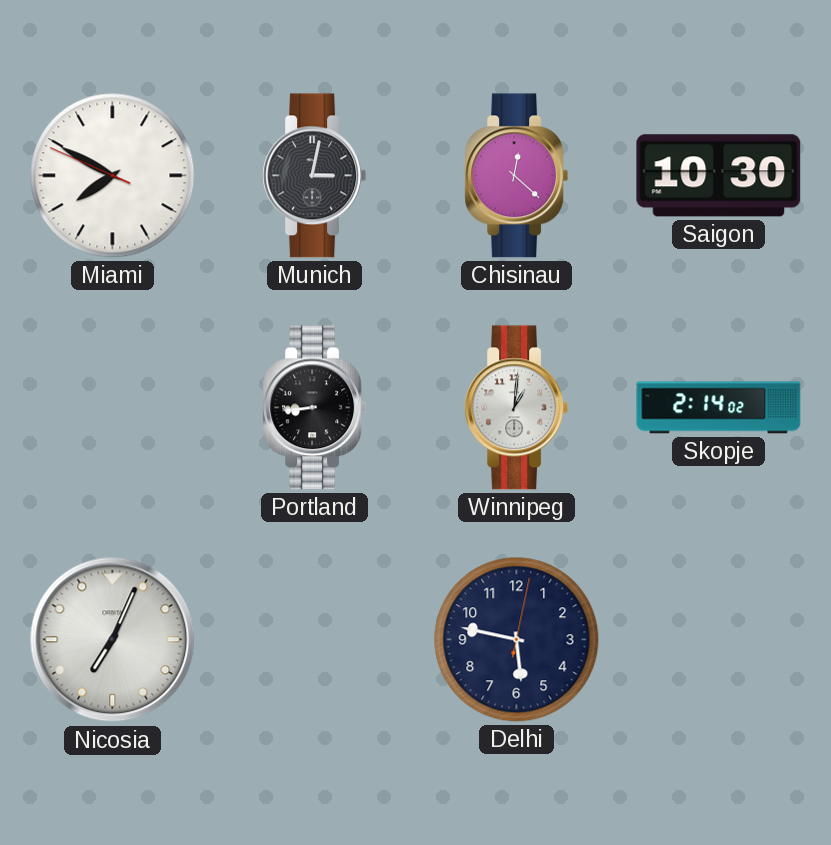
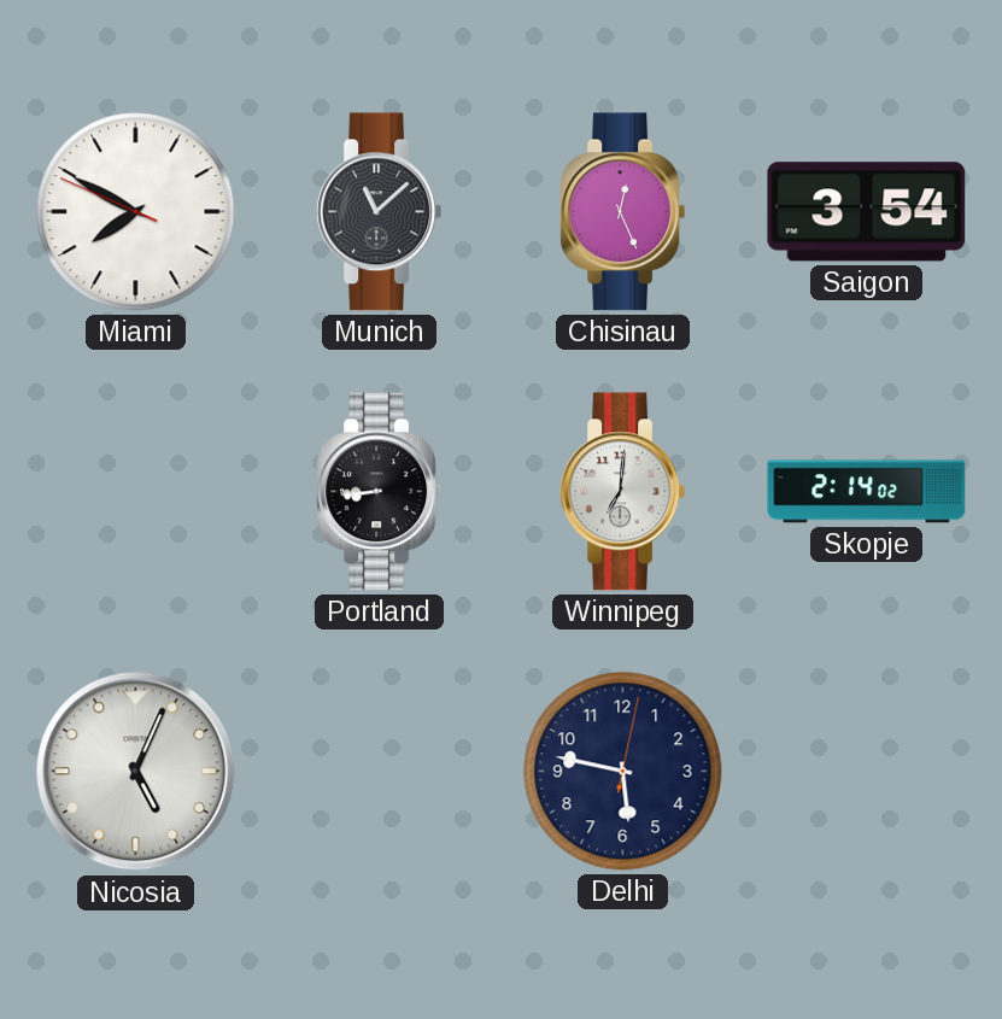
Munich: 3:02 -> 11:08 (380, 212)
Chisinau: 12:22 -> 12:26 (623, 212)
Saigon: 10:30 -> 3:54 (867, 212)
Winnipeg: 1:01 -> 7:01 (623, 492)
Nicosia: 7:04 -> 5:04 (136, 772)
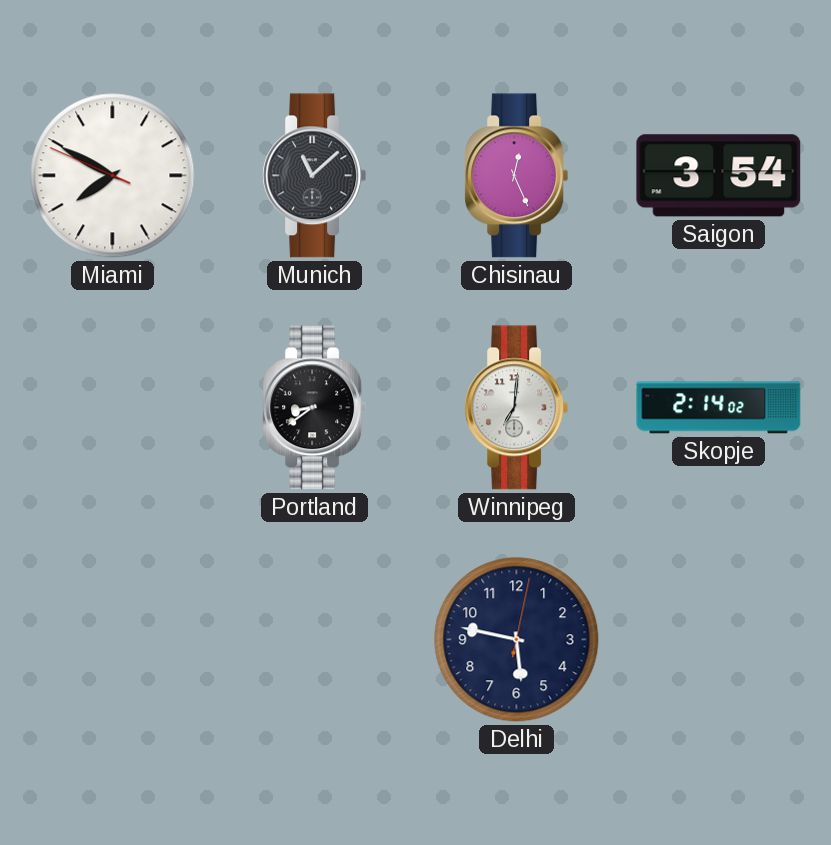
Portland: 8:44 -> 8:39 (315, 408)
Nicosia: 5:04 -> none (136, 772)
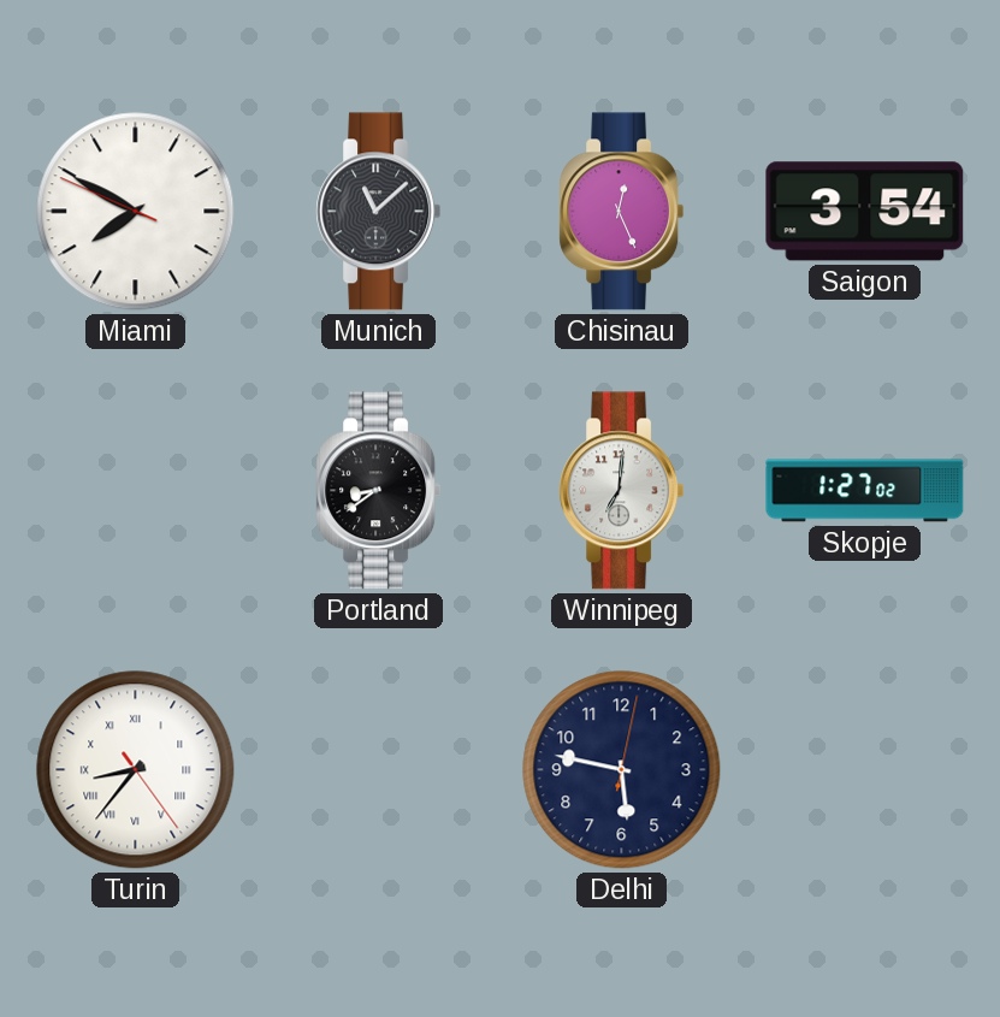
Skopje: 2:14 -> 1:27 (865, 491)
Turin: none -> 8:36 (136, 770)
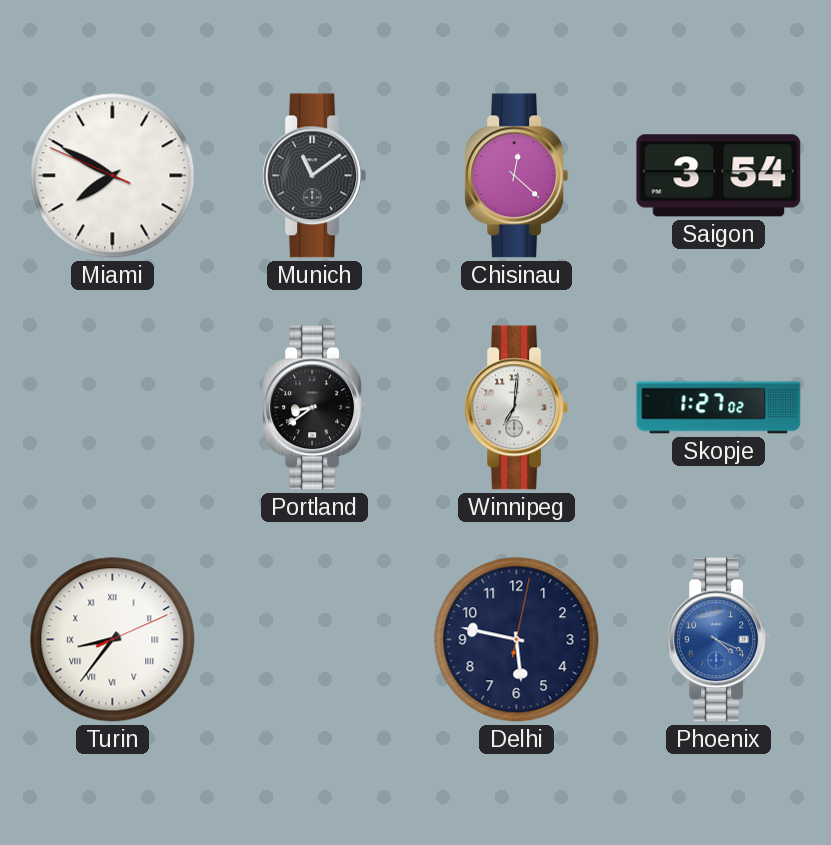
Munich: 11:08 -> 11:09 (315, 176)
Chisinau: 12:26 -> 12:22 (517, 176)
Turin: 8:36:24 -> 8:36:11 (113, 640)
Phoenix: none -> 4:19 (719, 640)
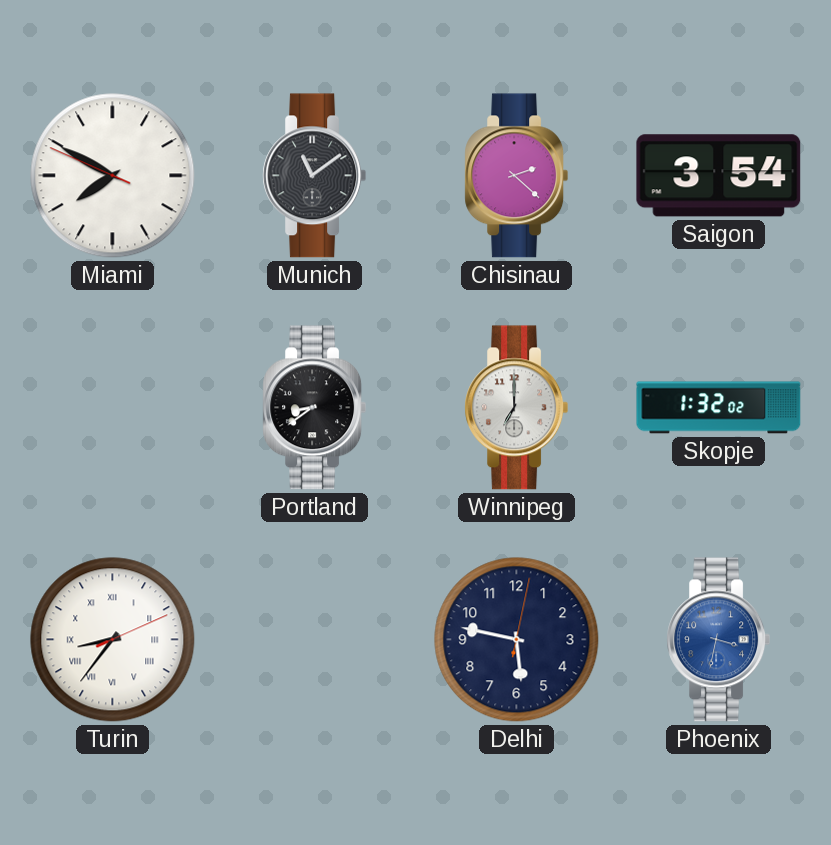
Chisinau: 12:22 -> 2:22 (517, 176)
Winnipeg: 7:01 -> 7:00 (517, 408)
Skopje: 1:27 -> 1:32 (719, 408)
Phoenix: 4:19 -> 3:32 (719, 640)
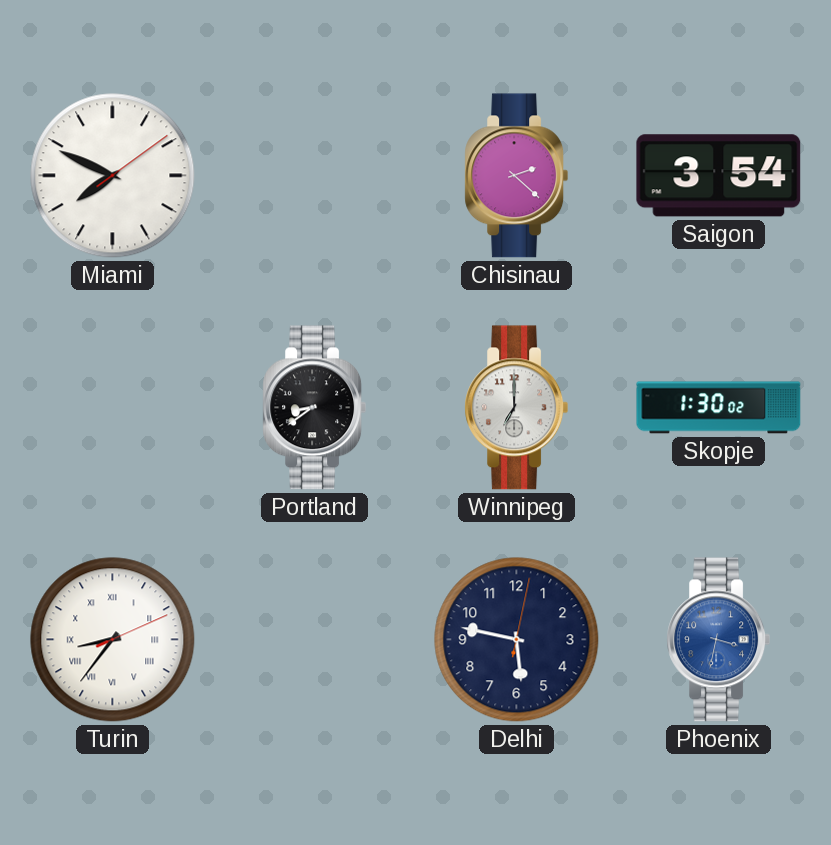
Miami: 7:49:49 -> 7:49:09 (113, 176)
Munich: 11:09 -> none (315, 176)
Skopje: 1:32 -> 1:30 (719, 408)
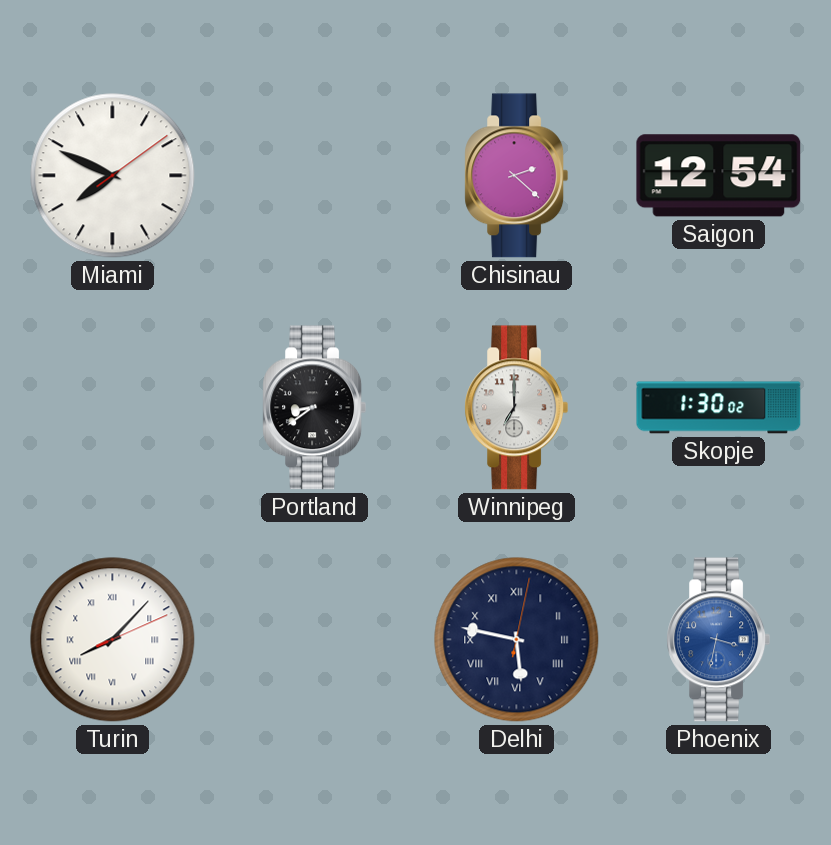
Saigon: 3:54 -> 12:54 (719, 176)
Turin: 8:36 -> 8:07 (113, 640)
Delhi numerals: Arabic -> Roman (517, 640)
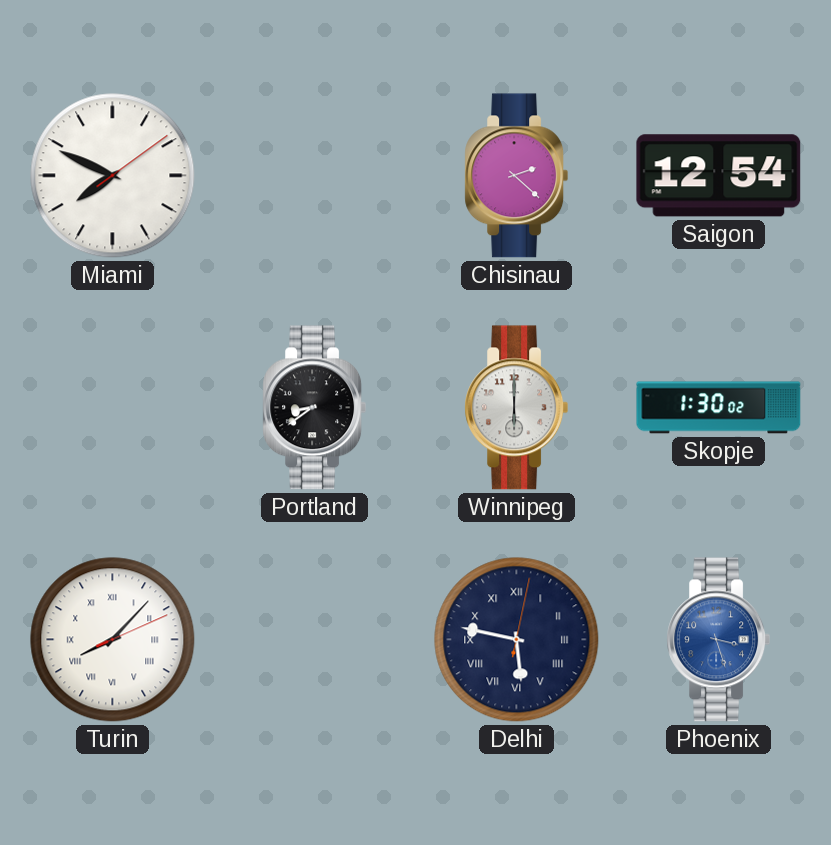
Winnipeg: 7:00 -> 6:00 (517, 408)
Phoenix: 3:32 -> 3:27 (719, 640)
